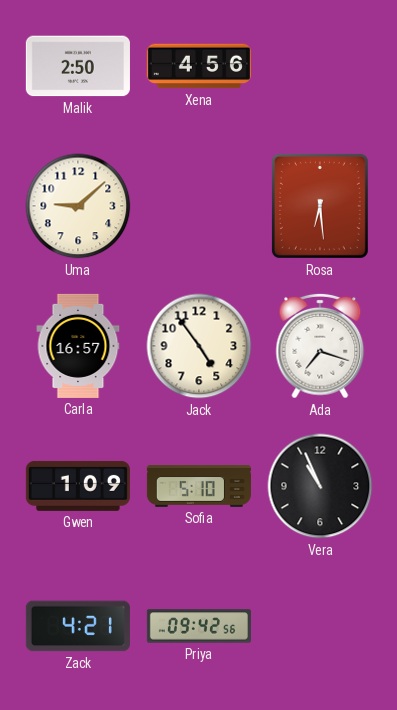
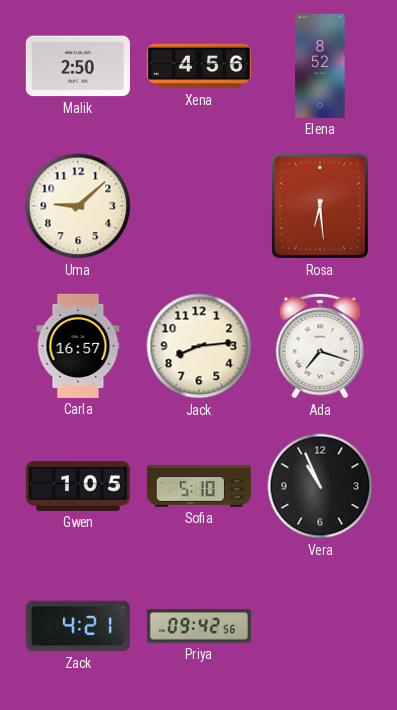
Elena: none -> 8:52 (320, 66)
Jack: 4:54 -> 8:14 (199, 346)
Gwen: 1:09 -> 1:05 (78, 486)
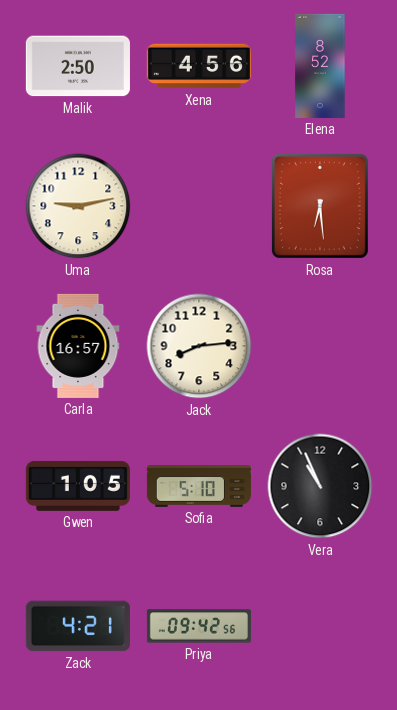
Uma: 9:08 -> 9:13 (78, 206)
Ada: 7:18 -> none (320, 346)
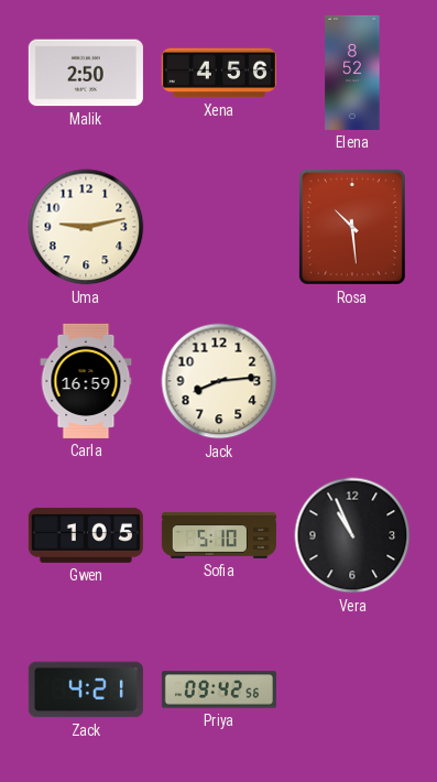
Rosa: 6:29 -> 10:29 (352, 227)
Carla: 16:57 -> 16:59 (86, 381)
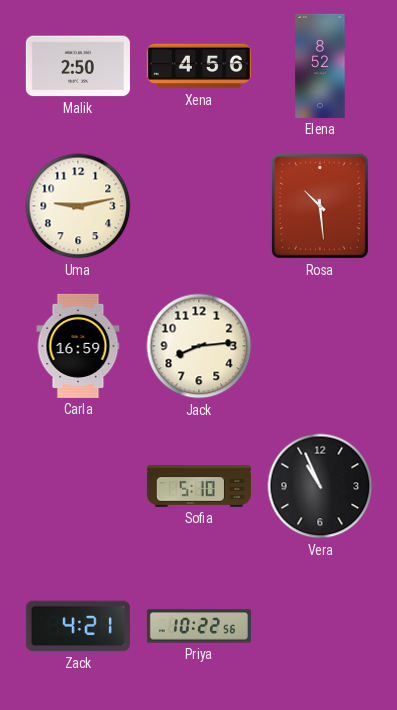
Gwen: 1:05 -> none (86, 535)
Priya: 09:42 -> 10:22 (199, 626)
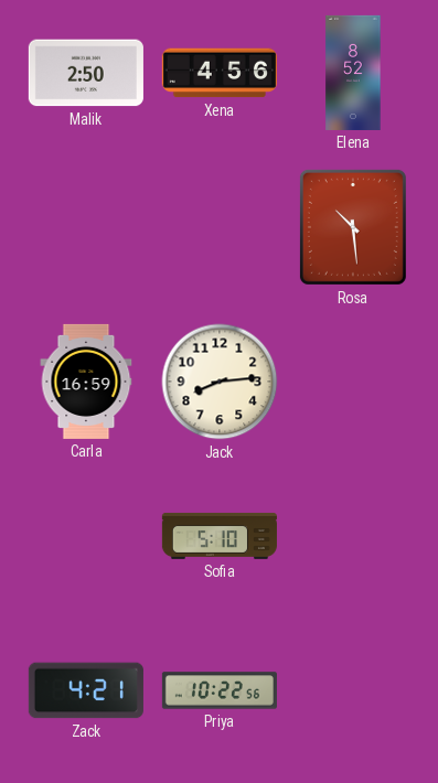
Uma: 9:13 -> none (78, 206)
Vera: 10:56 -> none (320, 486)
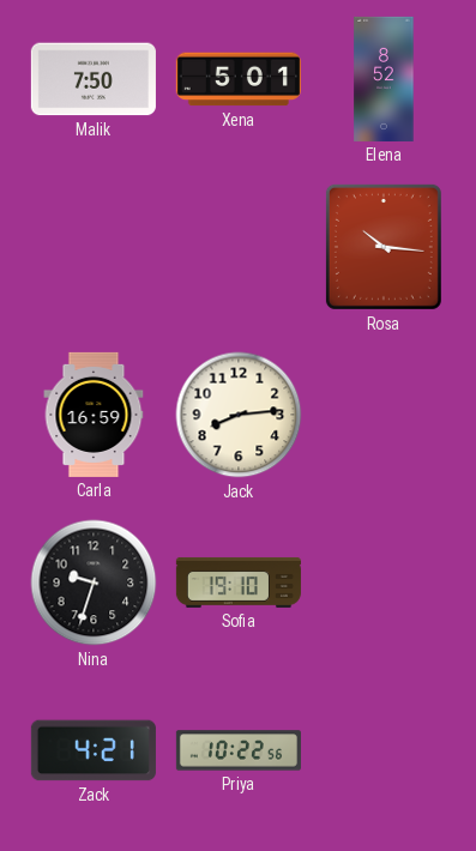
Malik: 2:50 -> 7:50 (94, 79)
Xena: 4:56 -> 5:01 (239, 79)
Rosa: 10:29 -> 10:16 (384, 247)
Nina: none -> 9:33 (94, 583)
Sofia: 5:10 -> 19:10 (239, 583)
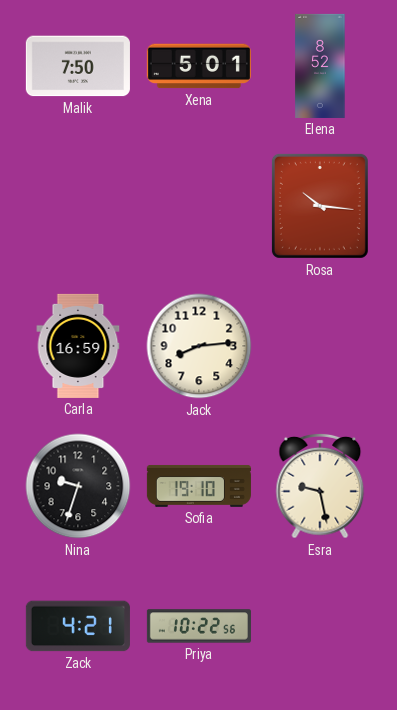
Esra: none -> 9:28 (320, 486)
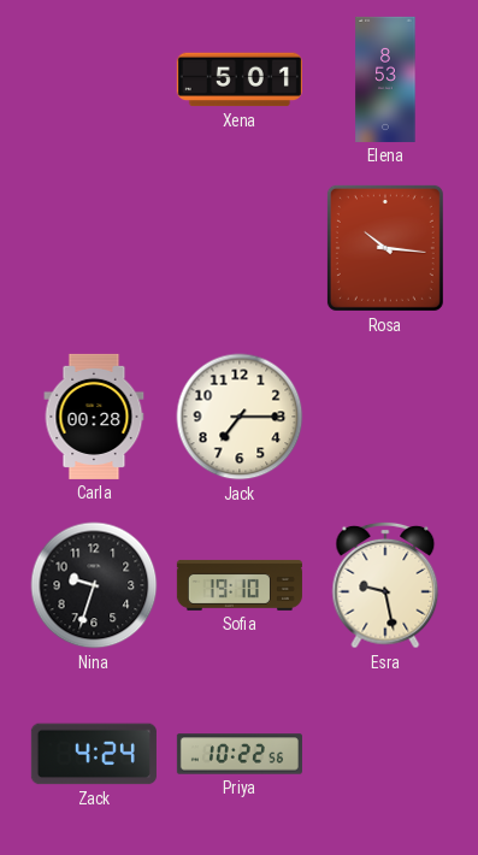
Malik: 7:50 -> none (78, 66)
Elena: 8:52 -> 8:53 (385, 79)
Carla: 16:59 -> 00:28 (94, 417)
Jack: 8:14 -> 7:15 (240, 417)
Zack: 4:21 -> 4:24 (94, 754)
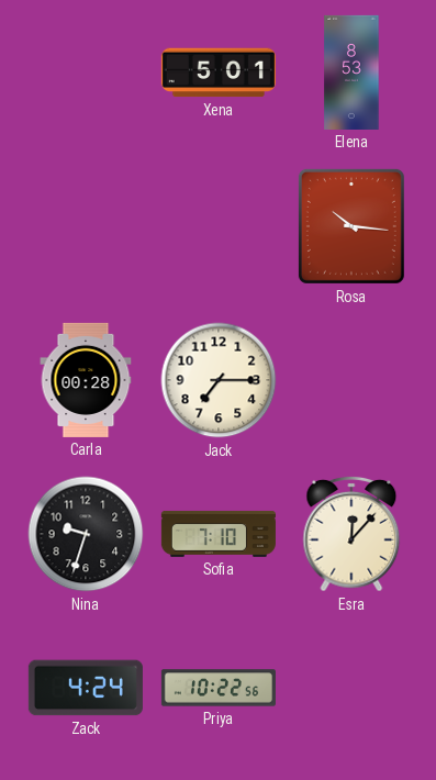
Sofia: 19:10 -> 7:10 (219, 534)
Esra: 9:28 -> 12:07 (351, 534)
